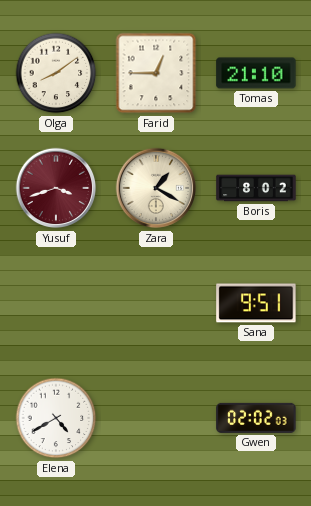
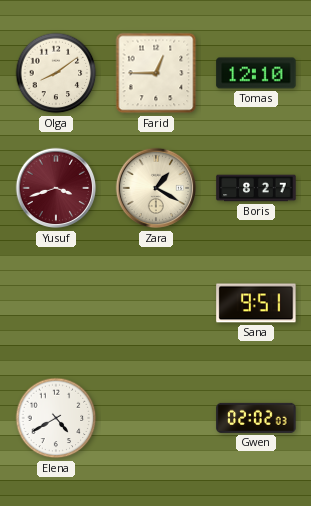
Tomas: 21:10 -> 12:10 (256, 73)
Boris: 8:02 -> 8:27 (256, 188)
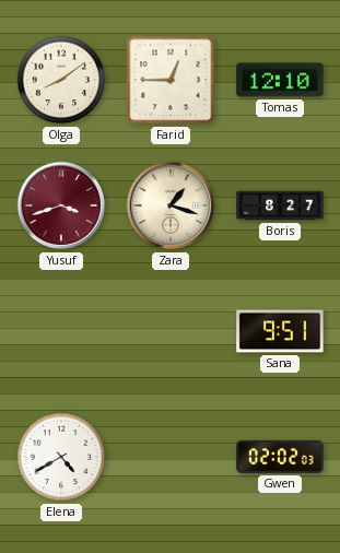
Zara: 1:20 -> 1:18 (171, 205)
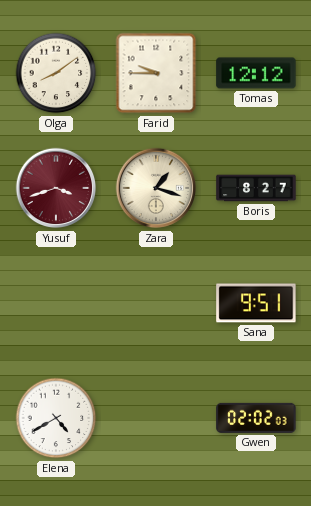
Farid: 12:45 -> 9:45 (156, 73)
Tomas: 12:10 -> 12:12 (256, 73)
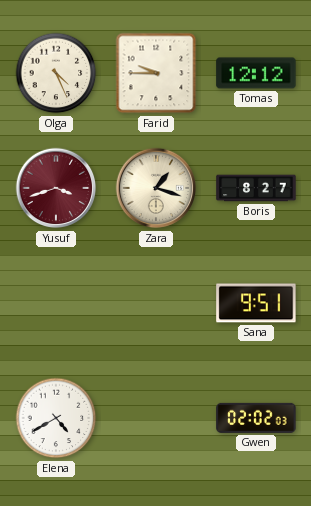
Olga: 8:09 -> 4:26 (56, 73)
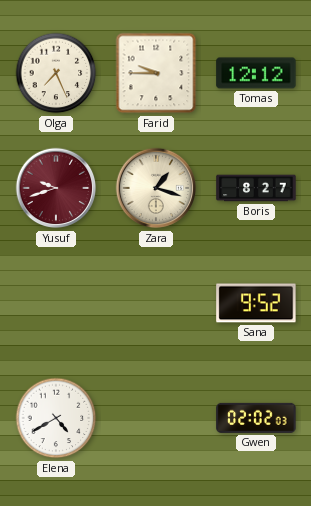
Olga: 4:26 -> 7:26 (56, 73)
Yusuf: 3:42 -> 9:42 (56, 188)
Sana: 9:51 -> 9:52 (256, 303)
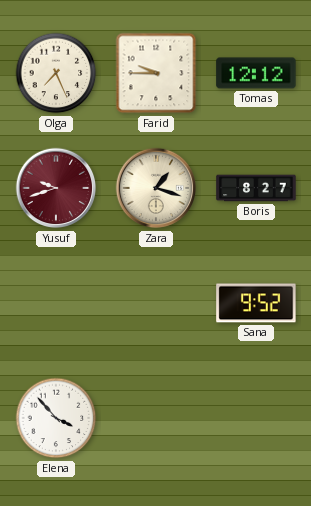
Elena: 4:40 -> 3:53 (56, 418)
Gwen: 02:02 -> none (256, 418)
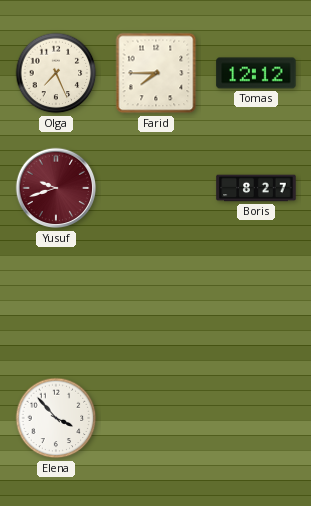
Farid: 9:45 -> 7:45 (156, 73)
Zara: 1:18 -> none (156, 188)
Sana: 9:52 -> none (256, 303)
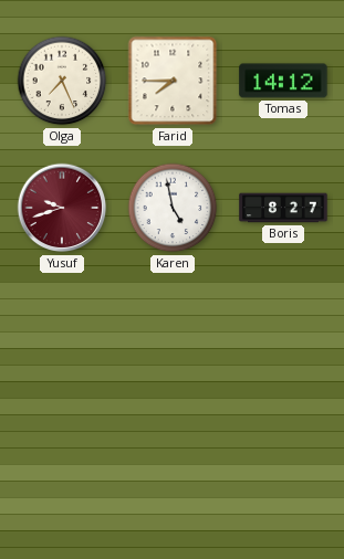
Tomas: 12:12 -> 14:12 (283, 81)
Karen: none -> 4:58 (173, 208)
Elena: 3:53 -> none (56, 418)
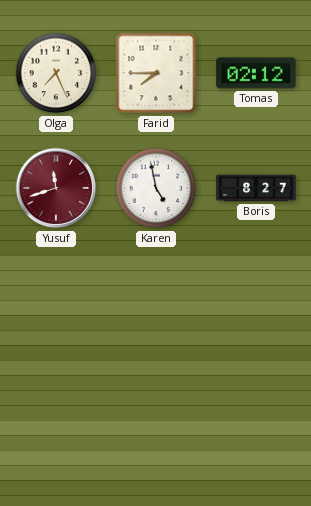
Tomas: 14:12 -> 02:12 (256, 73)
Yusuf: 9:42 -> 11:42 (56, 188)
